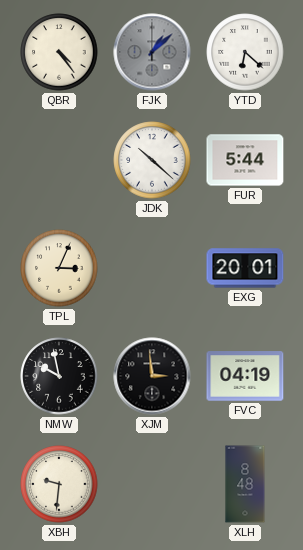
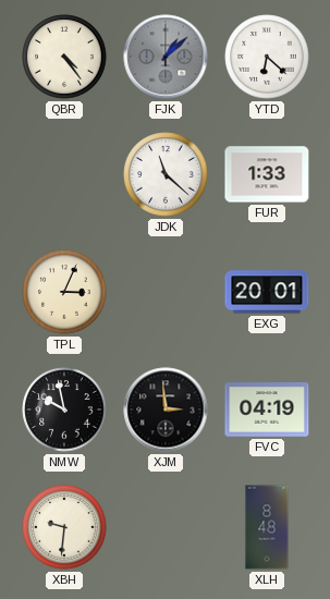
JDK: 10:22 -> 11:22 (166, 174)
FUR: 5:44 -> 1:33 (267, 174)
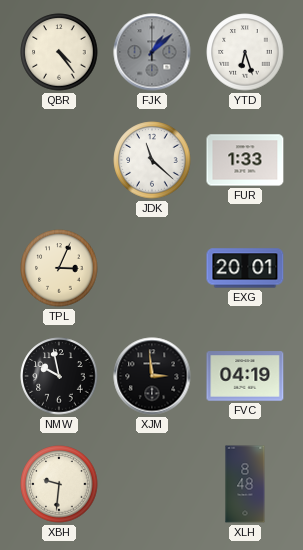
YTD: 6:22 -> 6:27 (245, 52)
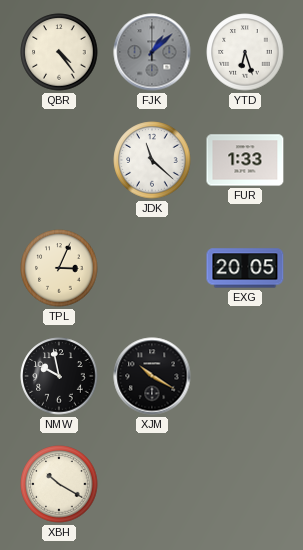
EXG: 20:01 -> 20:05 (245, 268)
XJM: 2:59 -> 10:20 (152, 376)
FVC: 04:19 -> none (245, 376)
XBH: 9:31 -> 10:20 (59, 484)
XLH: 8:48 -> none (245, 484)
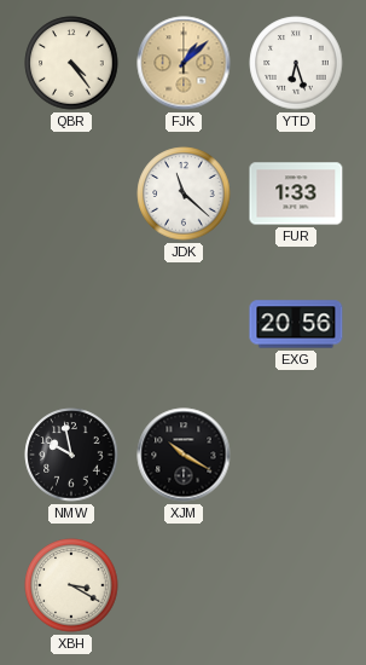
FJK dial: grey -> champagne (184, 63)
TPL: 3:04 -> none (59, 268)
EXG: 20:05 -> 20:56 (296, 324)
XBH: 10:20 -> 3:20 (71, 585)
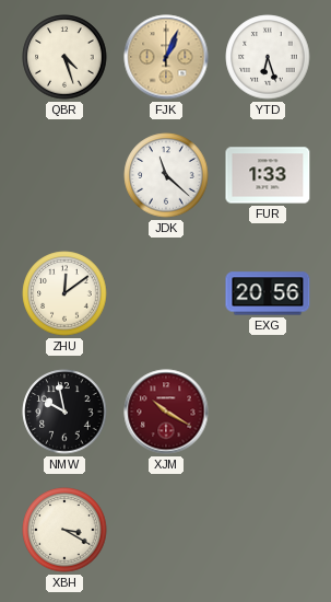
QBR: 4:24 -> 4:27 (64, 57)
FJK: 1:08 -> 1:04 (166, 57)
ZHU: none -> 12:09 (64, 293)
XJM dial: black -> burgundy (166, 412)
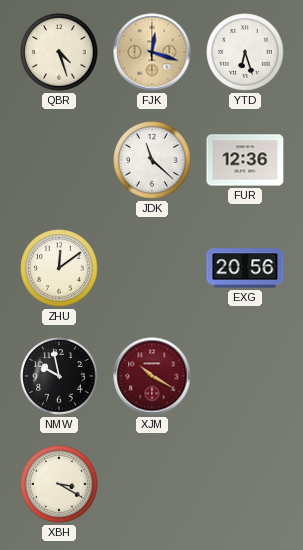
FJK: 1:04 -> 12:18 (152, 52)
FUR: 1:33 -> 12:36 (245, 160)
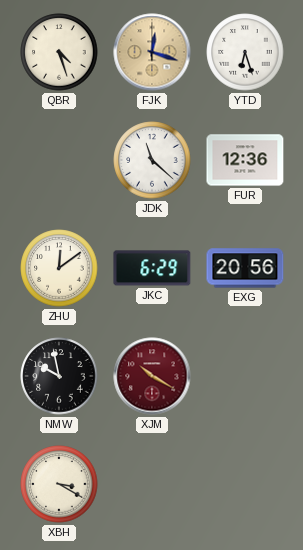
JKC: none -> 6:29 (152, 268)
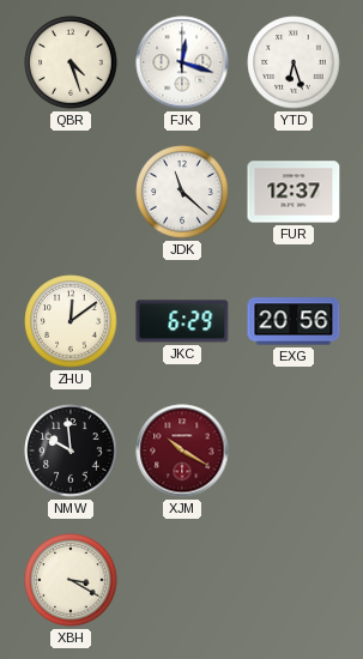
FJK dial: champagne -> white (182, 62)
FUR: 12:36 -> 12:37 (294, 192)
NMW: 9:58 -> 9:59 (71, 451)
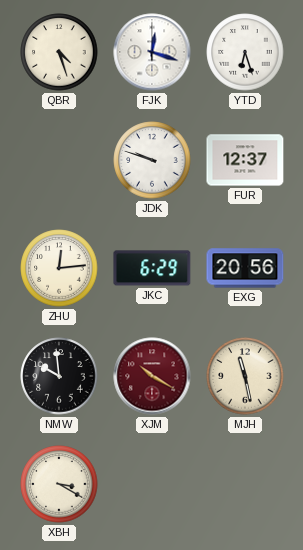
JDK: 11:22 -> 9:48 (152, 160)
ZHU: 12:09 -> 12:14 (59, 268)
MJH: none -> 11:28 (245, 376)
